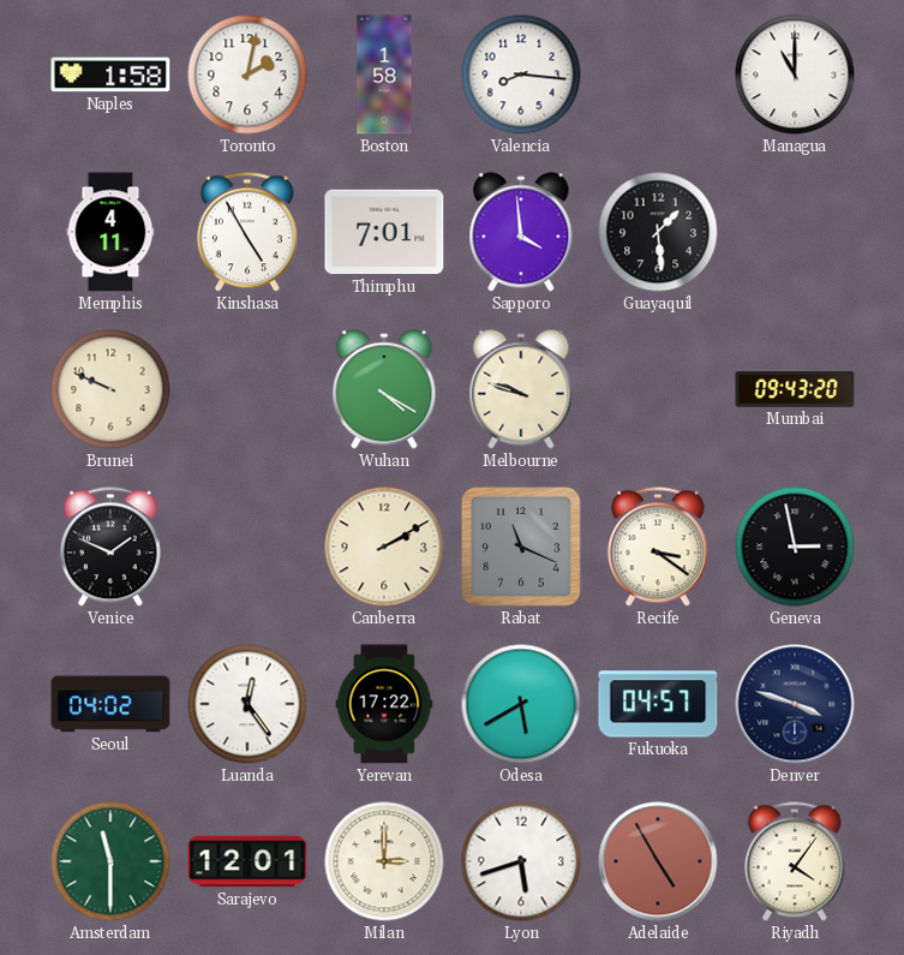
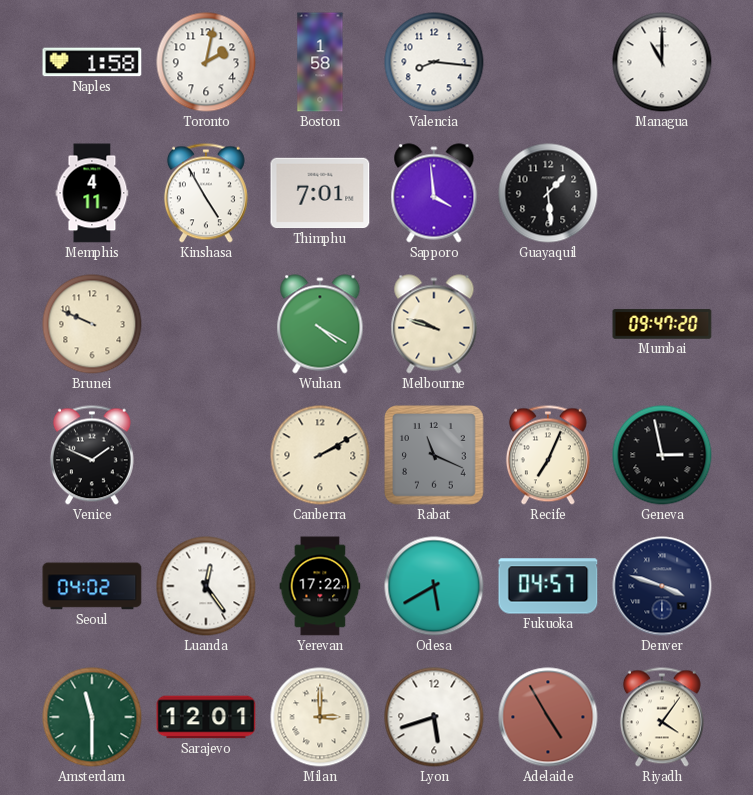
Mumbai: 09:43 -> 09:47 (662, 324)
Recife: 3:21 -> 7:04 (548, 455)
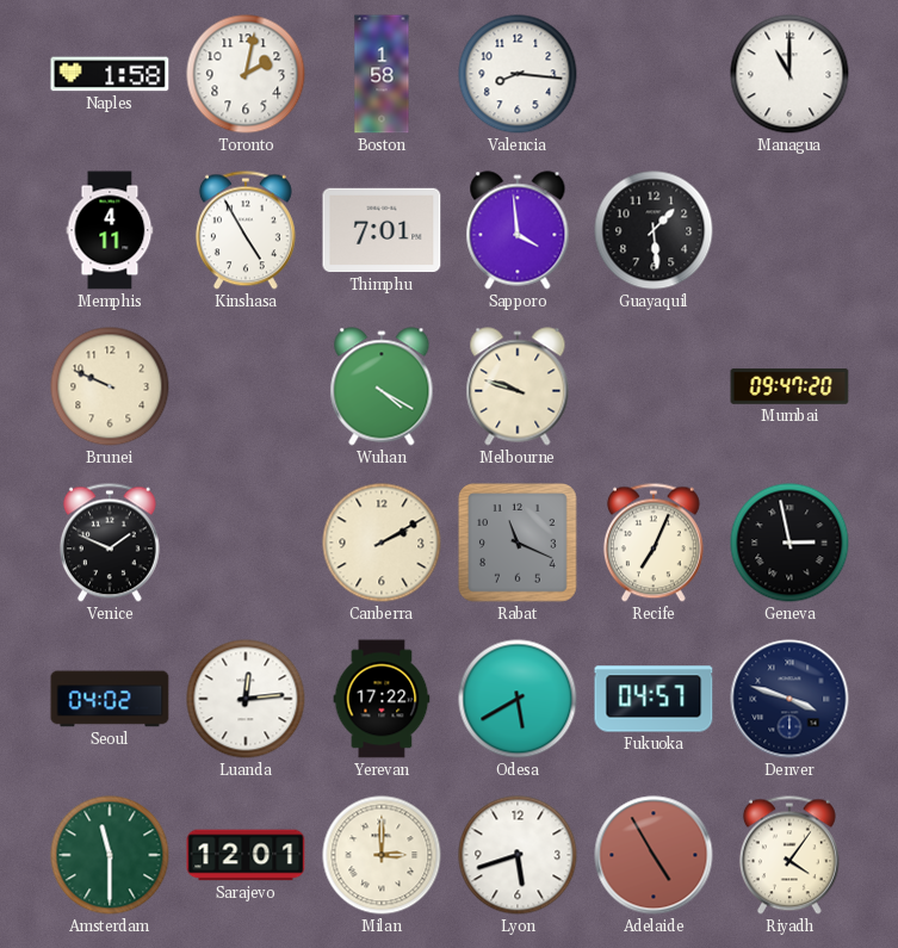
Luanda: 12:24 -> 12:14 (246, 699)
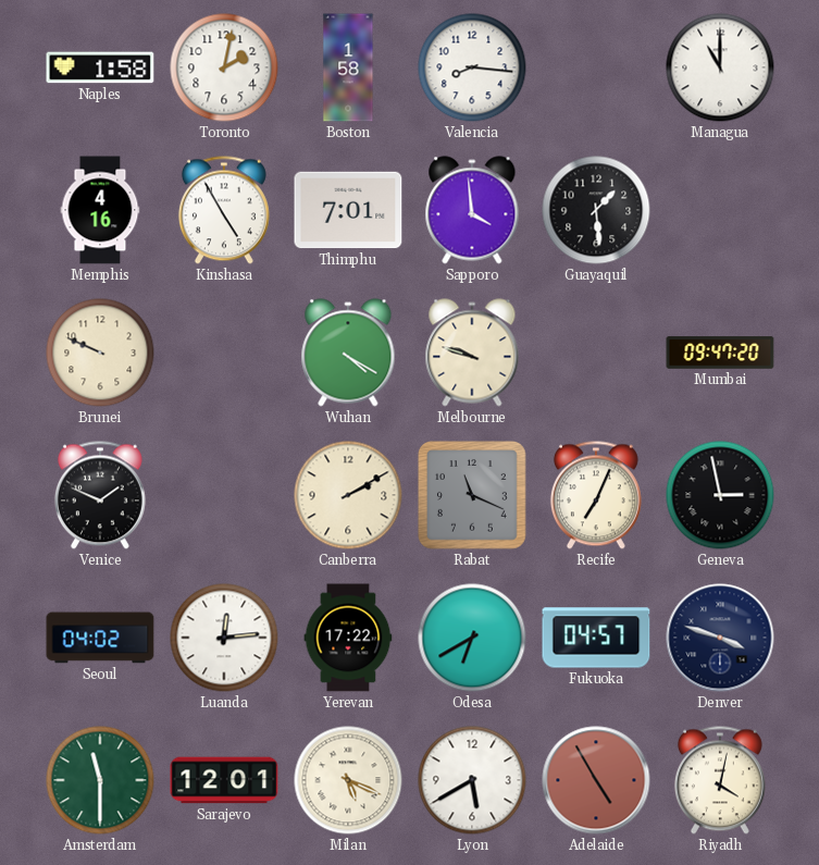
Memphis: 4:11 -> 4:16 (100, 210)
Odesa: 5:40 -> 6:40 (472, 638)
Milan: 3:00 -> 5:19 (348, 780)
Lyon: 5:42 -> 5:40 (472, 780)
Riyadh: 4:06 -> 4:02 (720, 780)
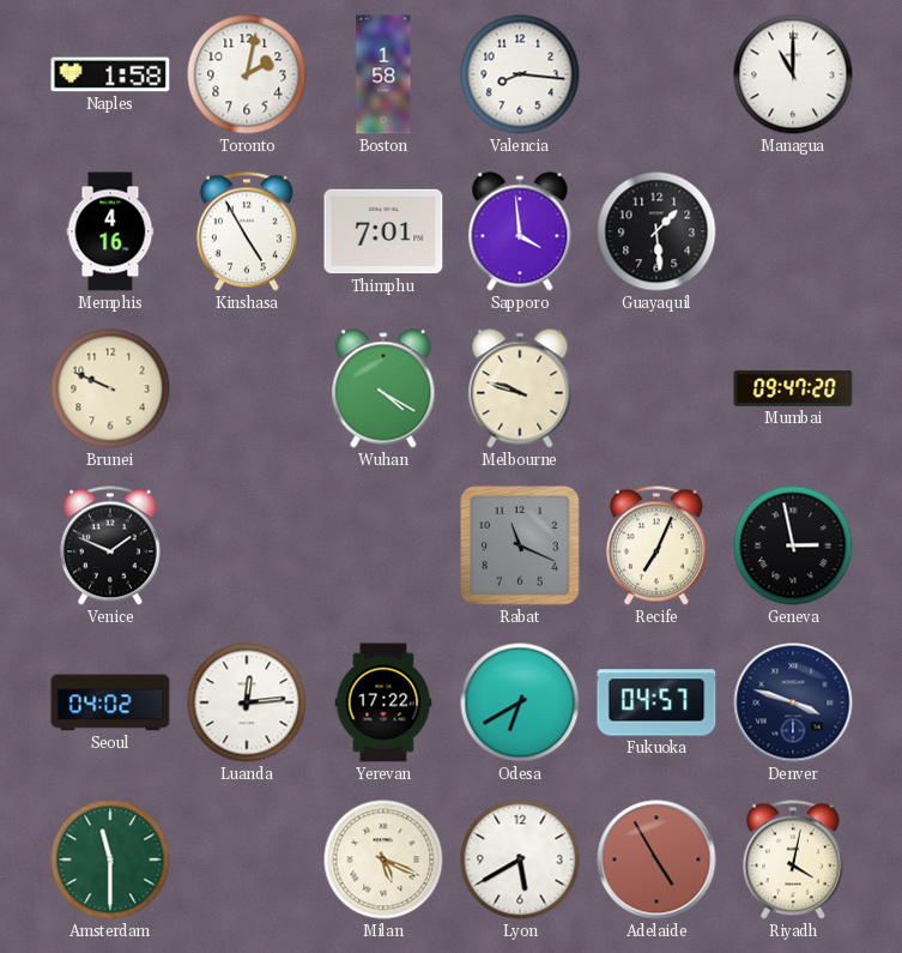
Canberra: 2:10 -> none (348, 495)
Sarajevo: 12:01 -> none (224, 780)
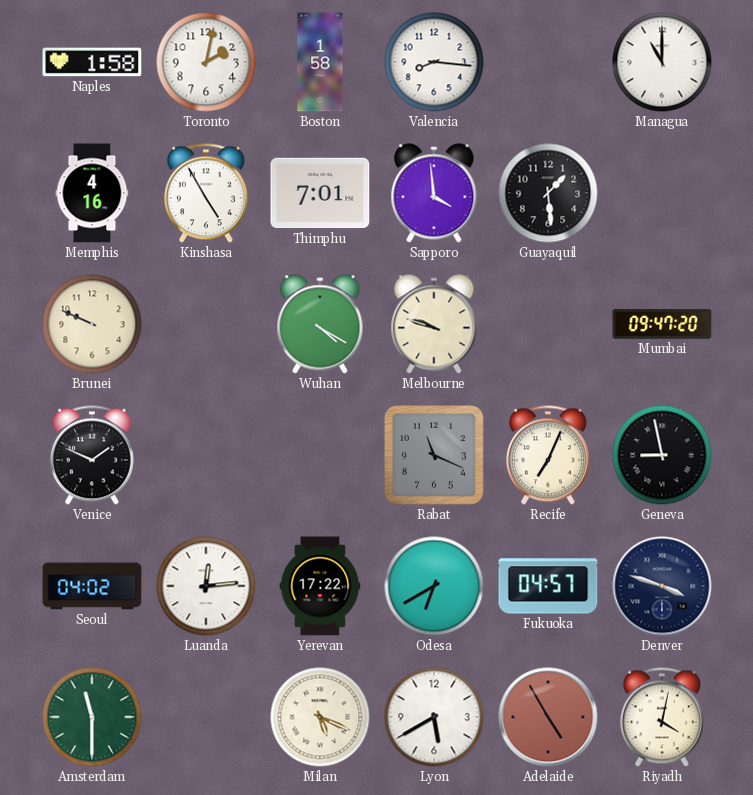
Geneva: 2:58 -> 8:58 (662, 455)
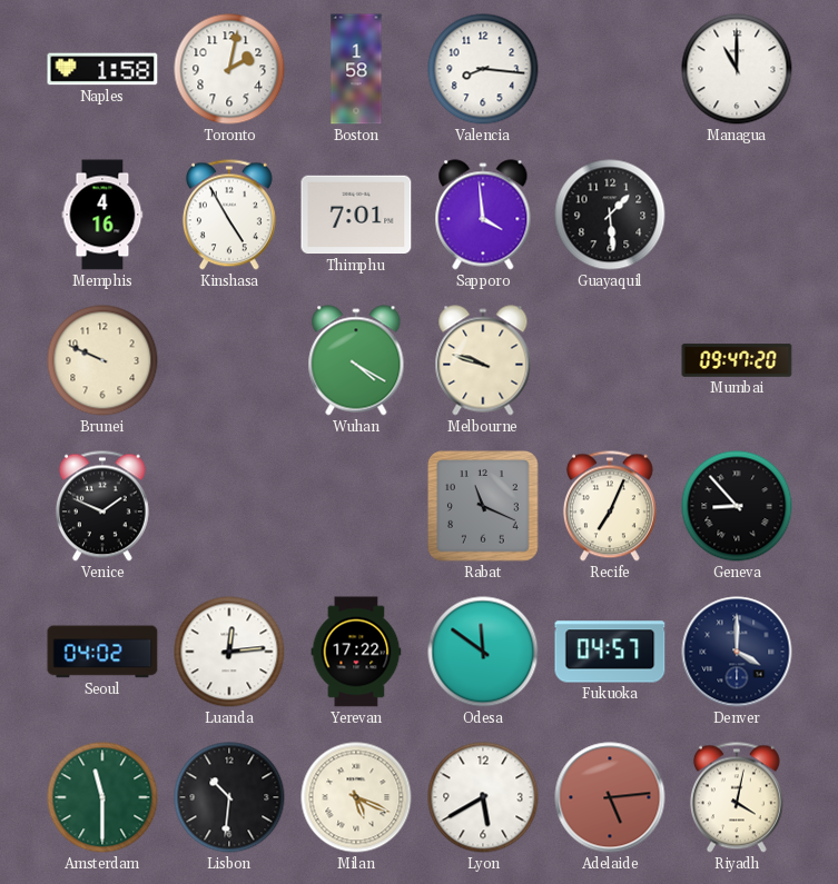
Geneva: 8:58 -> 8:53 (737, 506)
Odesa: 6:40 -> 11:51 (483, 652)
Denver: 3:48 -> 4:00 (737, 652)
Lisbon: none -> 10:31 (229, 797)
Adelaide: 4:55 -> 5:14 (610, 797)
